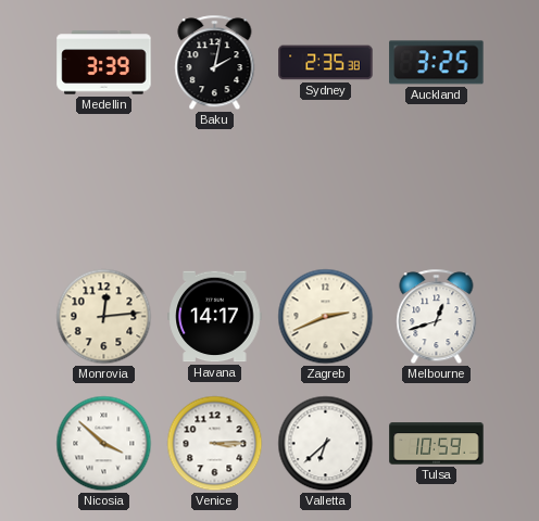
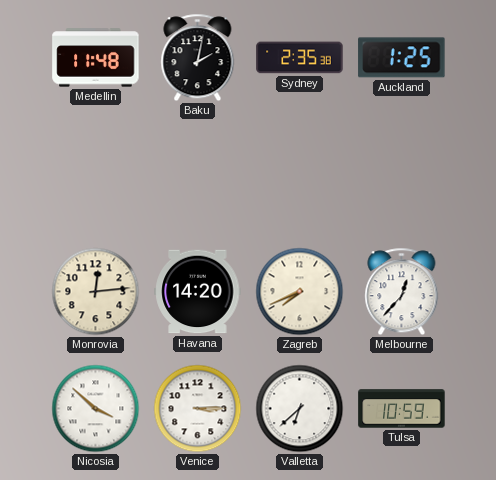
Medellin: 3:39 -> 11:48 (96, 58)
Auckland: 3:25 -> 1:25 (402, 58)
Havana: 14:17 -> 14:20 (198, 292)
Zagreb: 2:41 -> 7:41 (300, 292)
Melbourne: 12:42 -> 12:37 (402, 292)
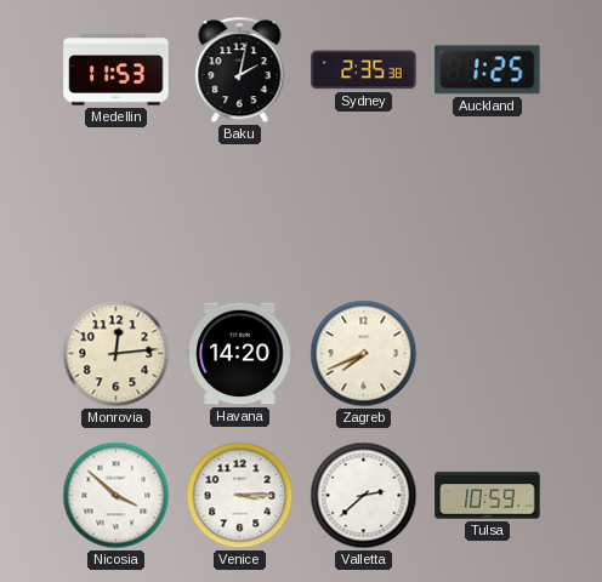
Medellin: 11:48 -> 11:53 (117, 70)
Melbourne: 12:37 -> none (402, 292)
Valletta: 6:38 -> 2:38 (364, 496)
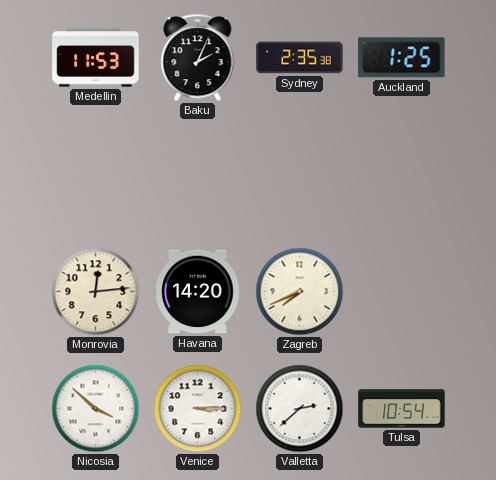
Baku: 2:02 -> 2:04 (198, 58)
Tulsa: 10:59 -> 10:54 (402, 409)
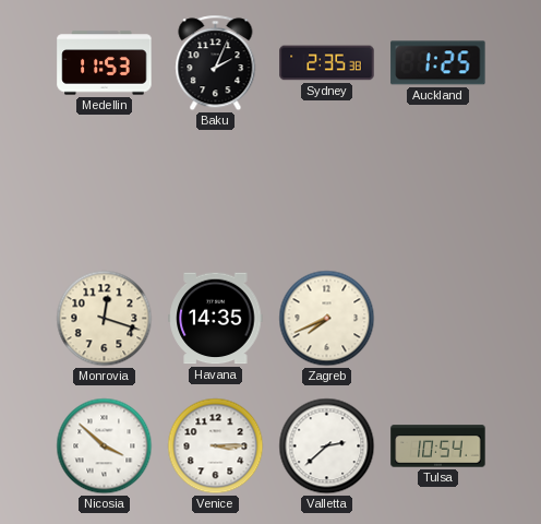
Monrovia: 12:14 -> 12:18 (105, 319)
Havana: 14:20 -> 14:35 (216, 319)
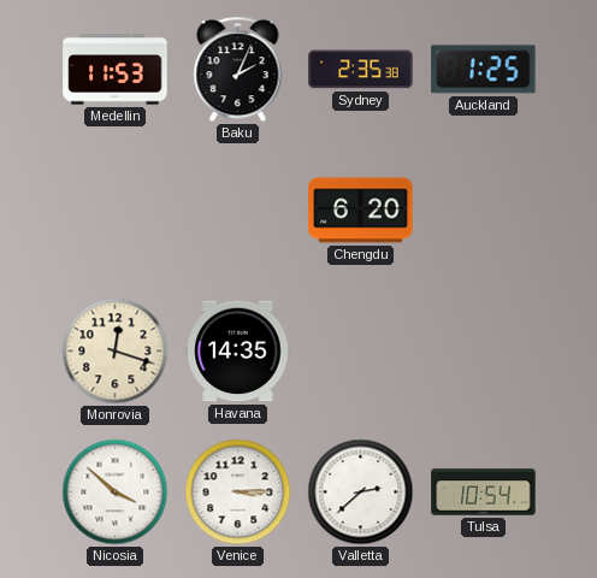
Chengdu: none -> 6:20 (361, 211)
Zagreb: 7:41 -> none (327, 319)
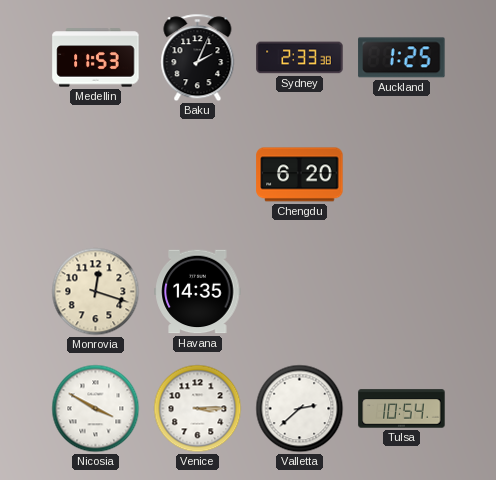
Sydney: 2:35 -> 2:33 (300, 58)
Nicosia: 3:52 -> 3:50 (96, 409)
